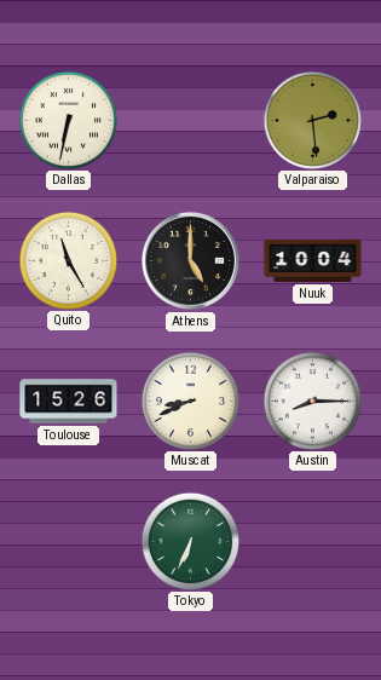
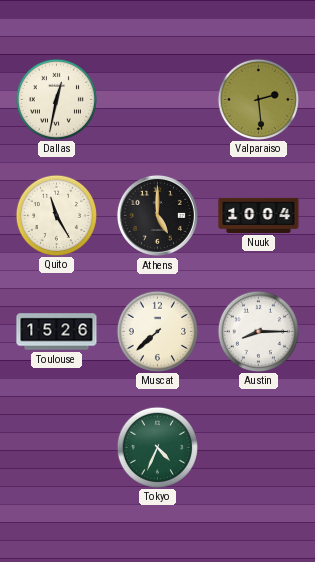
Dallas: 6:32 -> 12:32 (56, 99)
Muscat: 8:41 -> 7:38 (157, 331)
Tokyo: 6:34 -> 4:34 (157, 447)
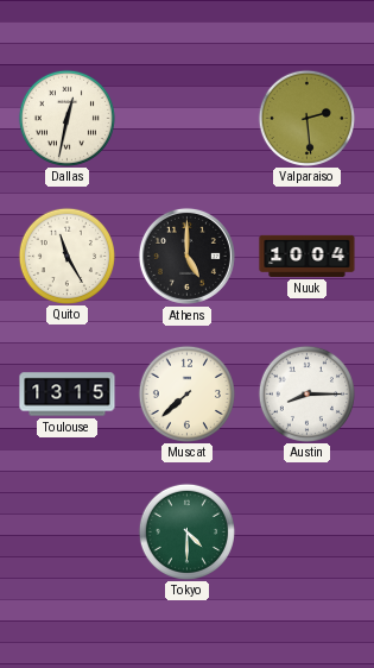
Toulouse: 15:26 -> 13:15 (68, 395)
Tokyo: 4:34 -> 4:30 (186, 531)
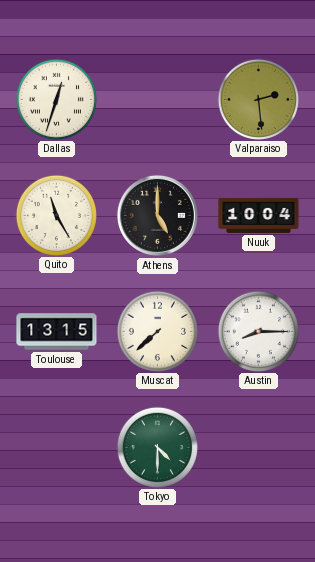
Dallas: 12:32 -> 12:33 (56, 99)
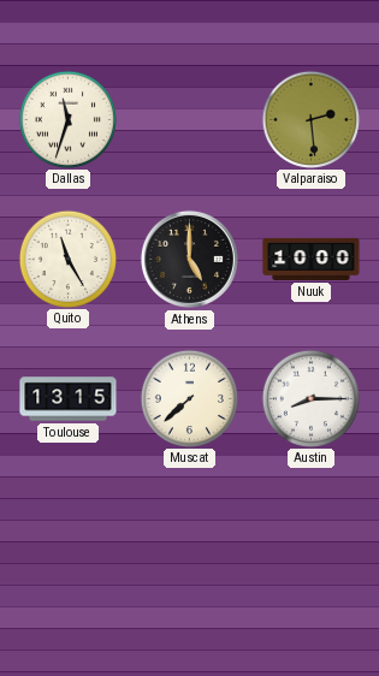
Dallas: 12:33 -> 11:33 (67, 119)
Nuuk: 10:04 -> 10:00 (312, 259)
Tokyo: 4:30 -> none (157, 447)
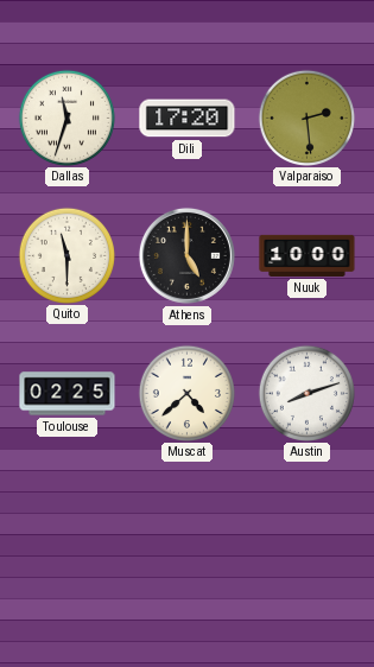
Dili: none -> 17:20 (188, 119)
Quito: 11:25 -> 11:30 (66, 255)
Toulouse: 13:15 -> 02:25 (68, 394)
Muscat: 7:38 -> 4:38 (186, 393)
Austin: 8:15 -> 8:12 (306, 393)
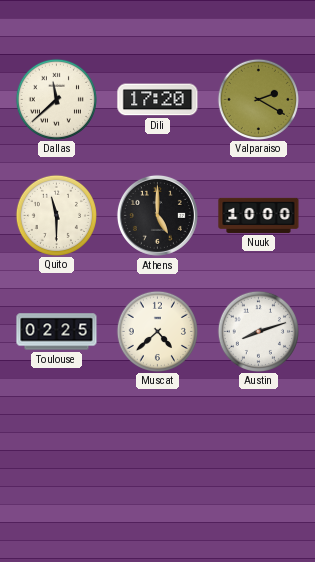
Dallas: 11:33 -> 11:38 (56, 99)
Valparaiso: 2:29 -> 2:20 (258, 99)
